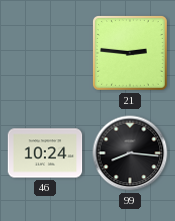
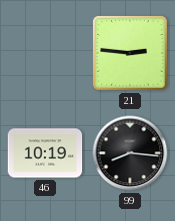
46: 10:24 -> 10:19 (45, 153)
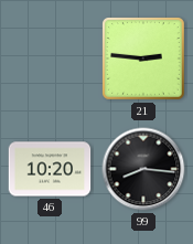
46: 10:19 -> 10:20 (50, 169)
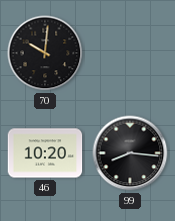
70: none -> 10:01 (45, 53)
21: 2:46 -> none (144, 60)
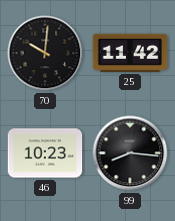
25: none -> 11:42 (130, 53)
46: 10:20 -> 10:23 (45, 153)
